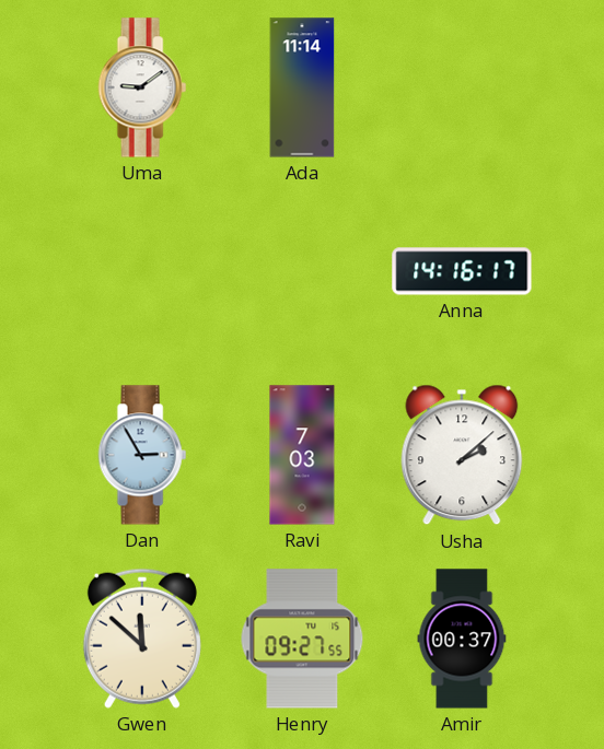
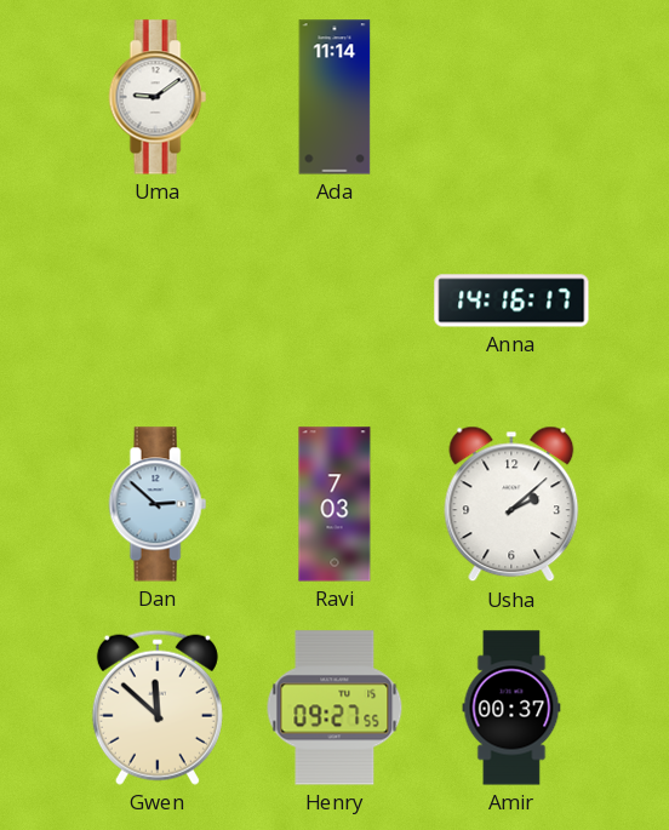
Dan: 2:55 -> 2:52 (158, 504)
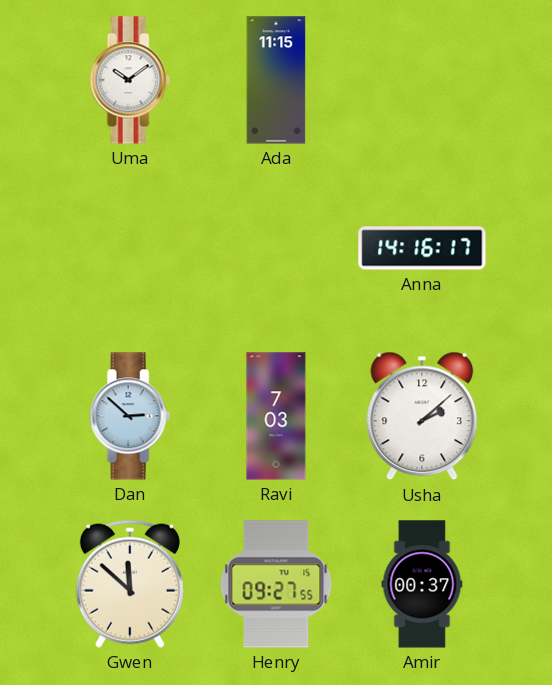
Uma: 9:09 -> 10:09 (130, 80)
Ada: 11:14 -> 11:15 (276, 80)
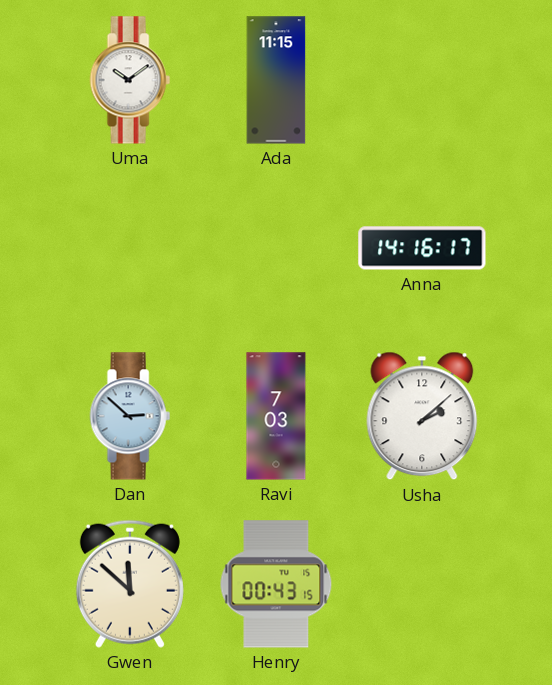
Henry: 09:27 -> 00:43 (276, 584)
Amir: 00:37 -> none (422, 584)
